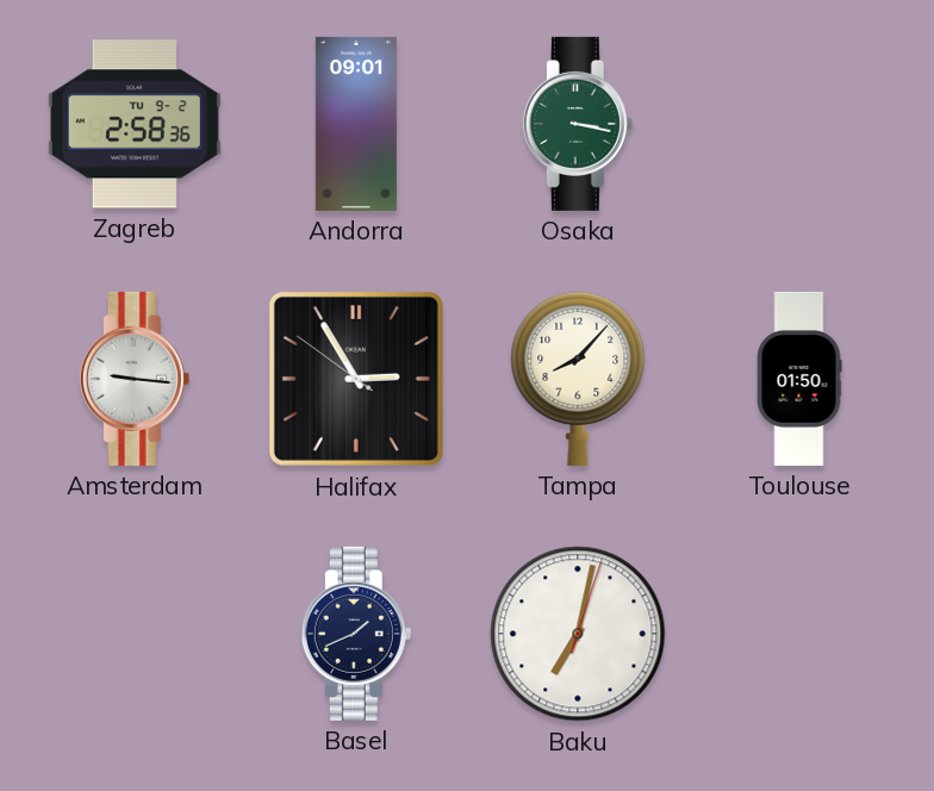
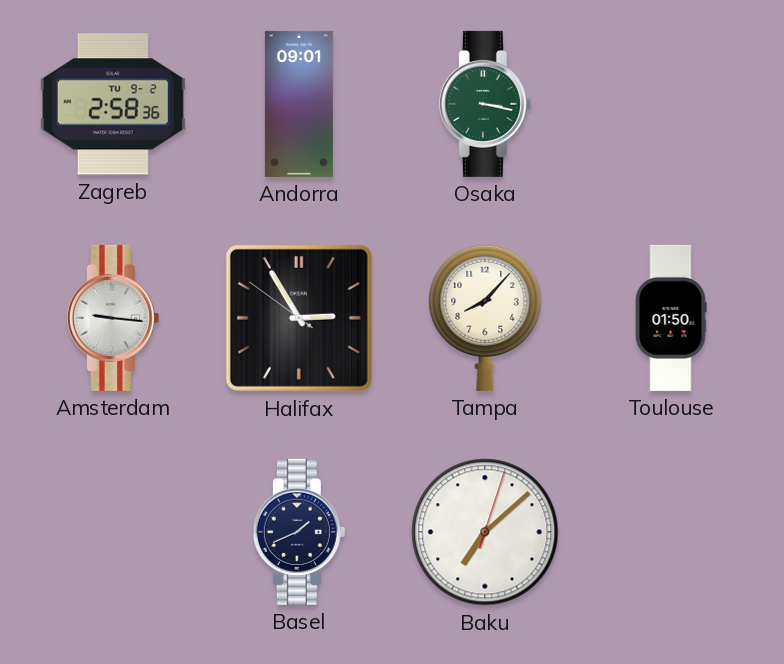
Baku: 7:02 -> 7:08 (485, 532)
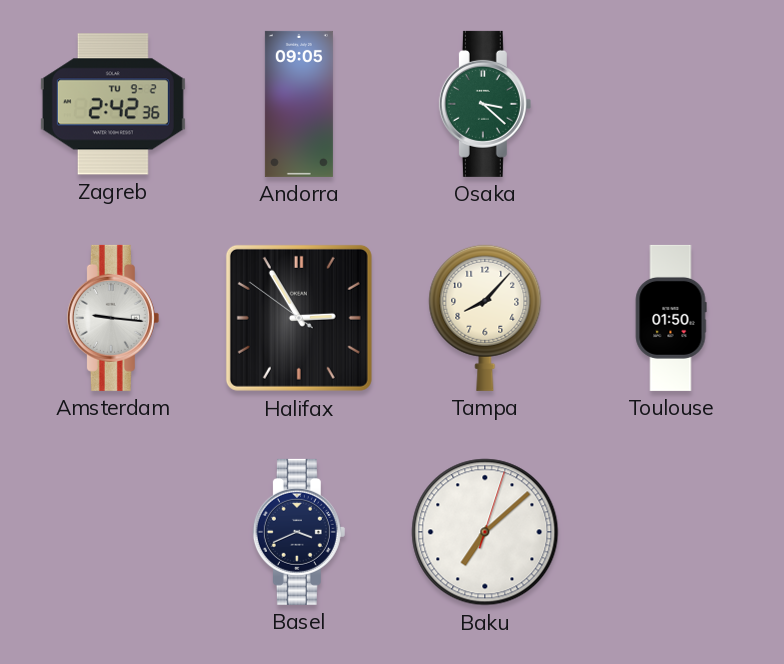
Zagreb: 2:58 -> 2:42 (113, 104)
Andorra: 09:01 -> 09:05 (299, 104)
Osaka: 3:17 -> 3:22 (485, 104)
Basel: 1:41 -> 3:41 (299, 532)
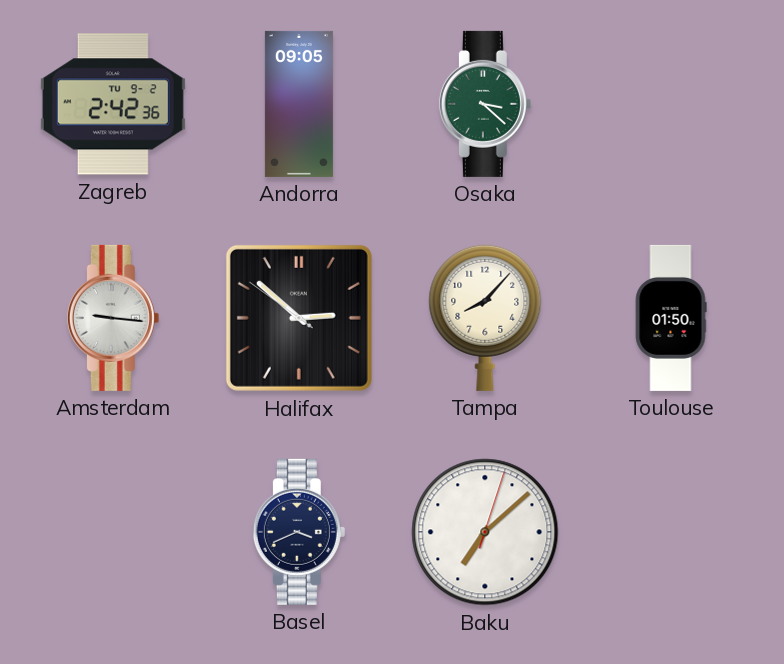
Halifax: 2:54 -> 2:51 (299, 318)
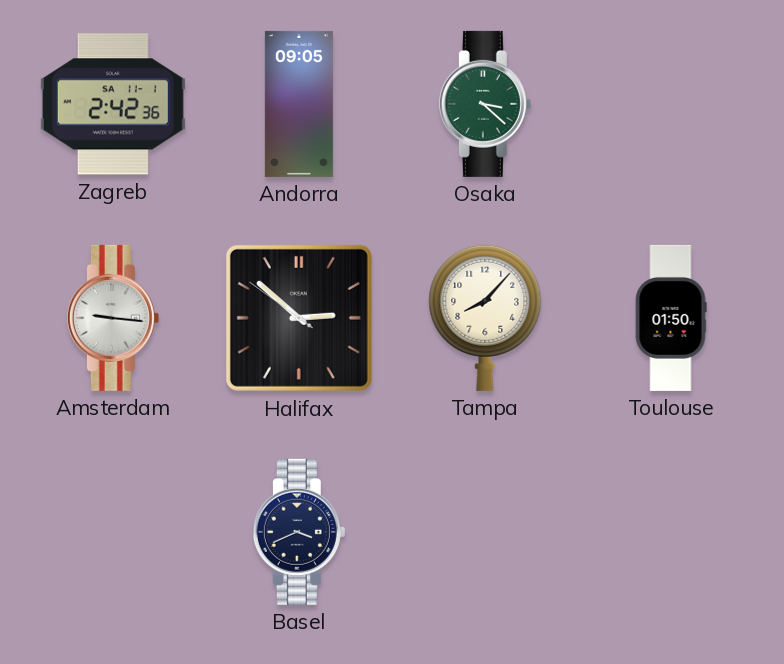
Zagreb date: TU 9-2 -> SA 11-1 (113, 104)
Baku: 7:08 -> none (485, 532)
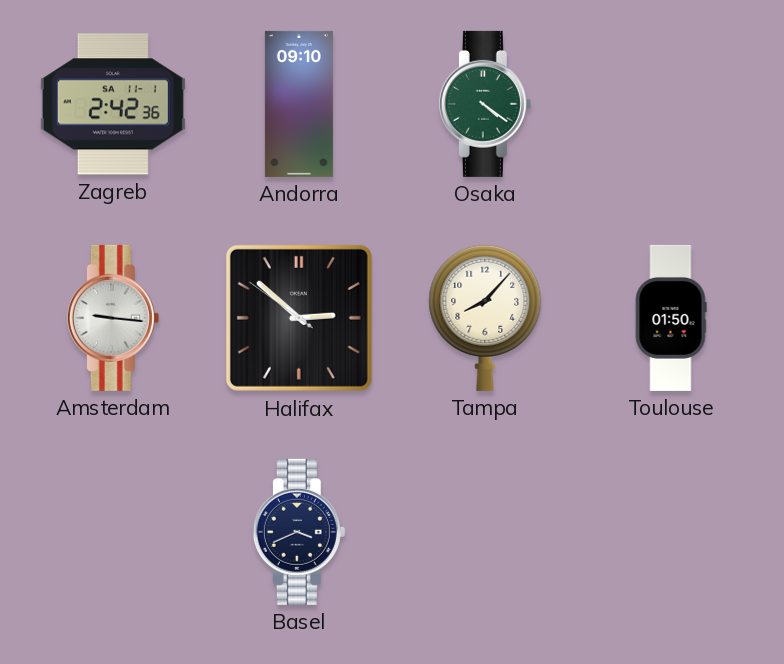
Andorra: 09:05 -> 09:10 (299, 104)
Osaka: 3:22 -> 4:21 (485, 104)
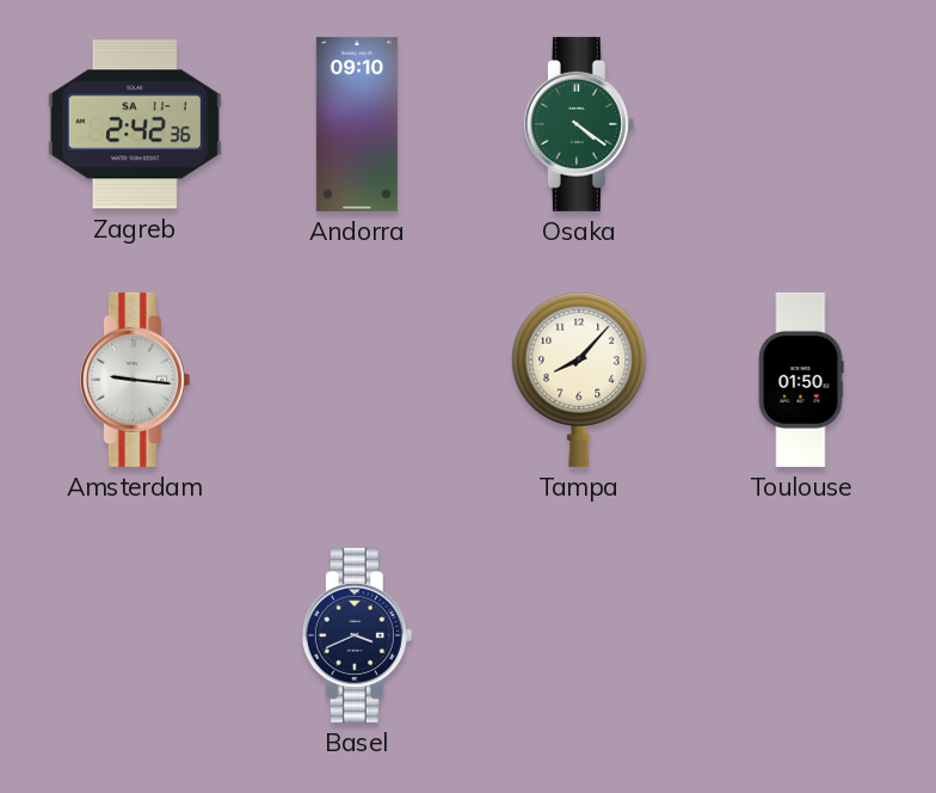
Halifax: 2:51 -> none (299, 318)
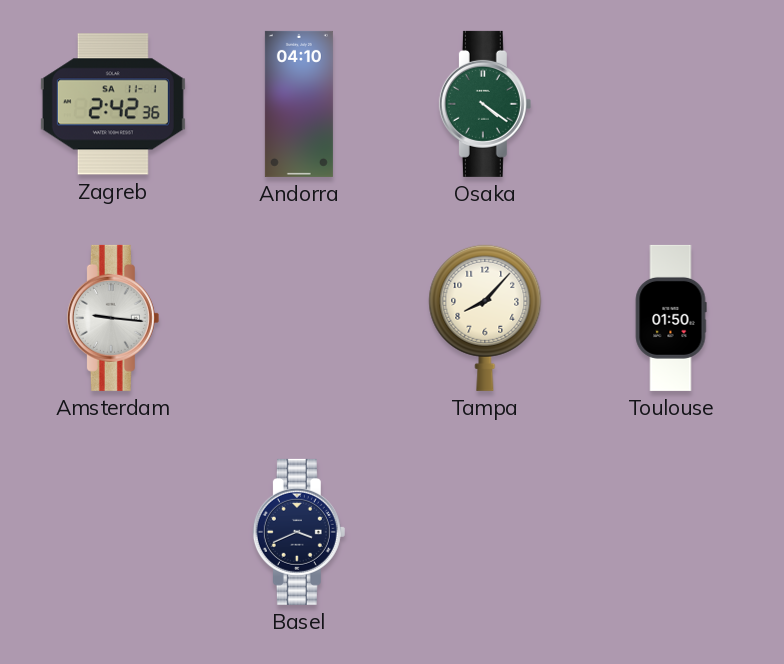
Andorra: 09:10 -> 04:10 (299, 104)
